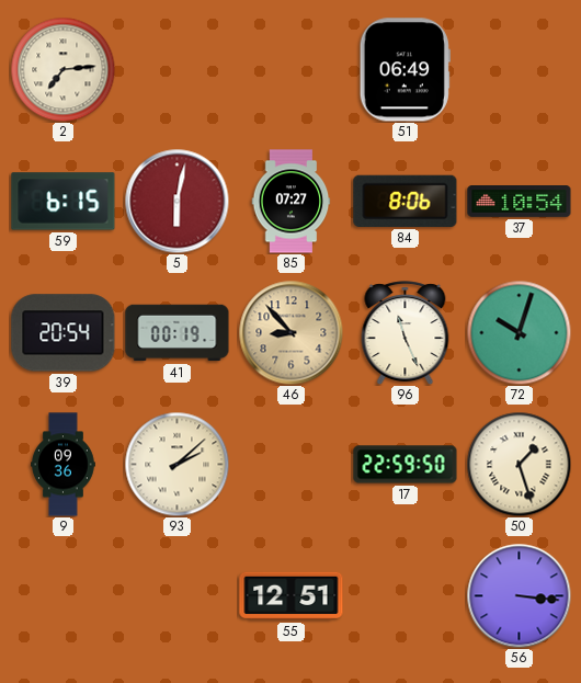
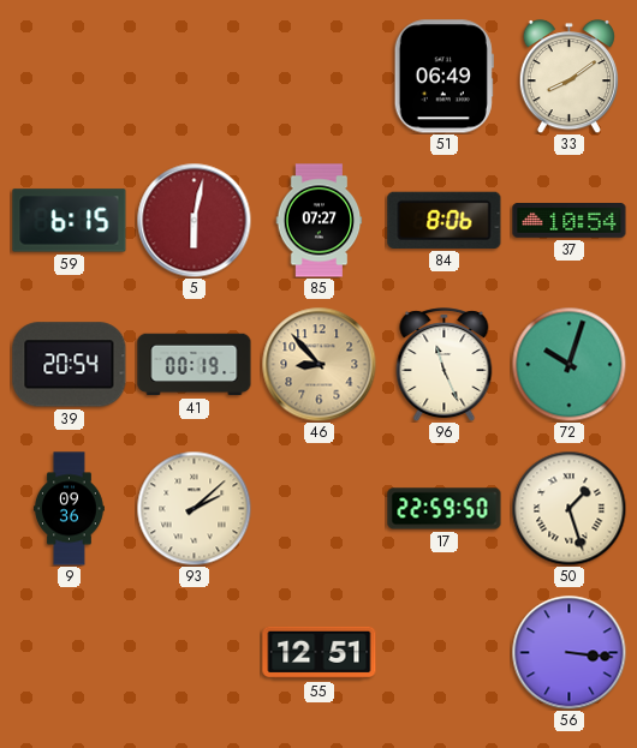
2: 7:14 -> none (62, 69)
33: none -> 8:09 (568, 77)
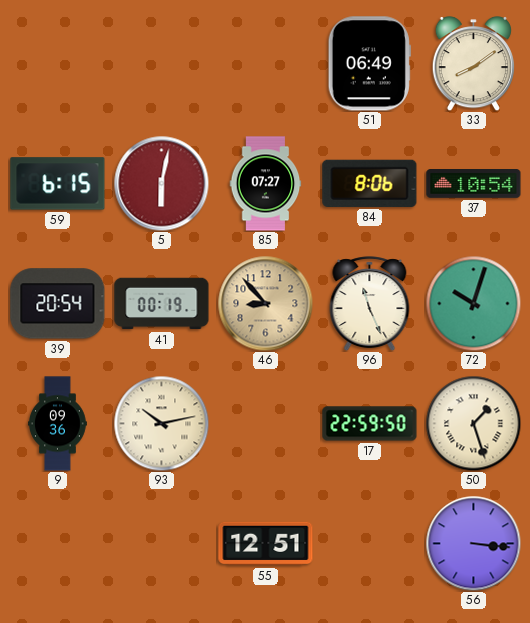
93: 2:08 -> 10:13 (161, 423)
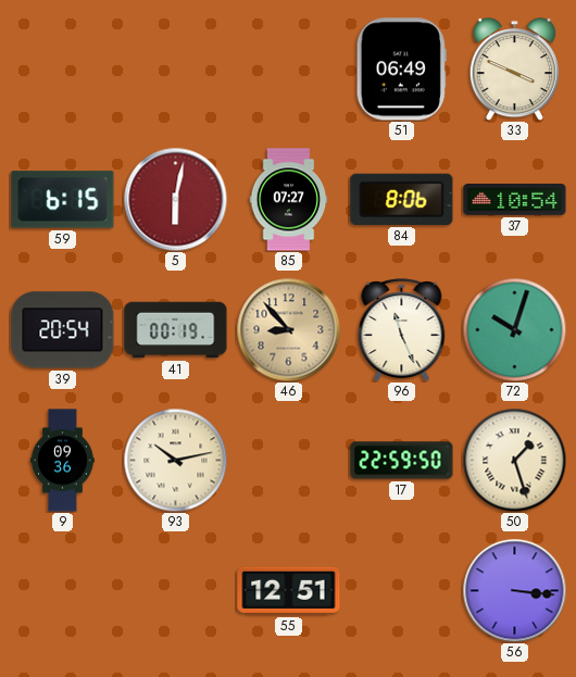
33: 8:09 -> 3:49 (514, 70)
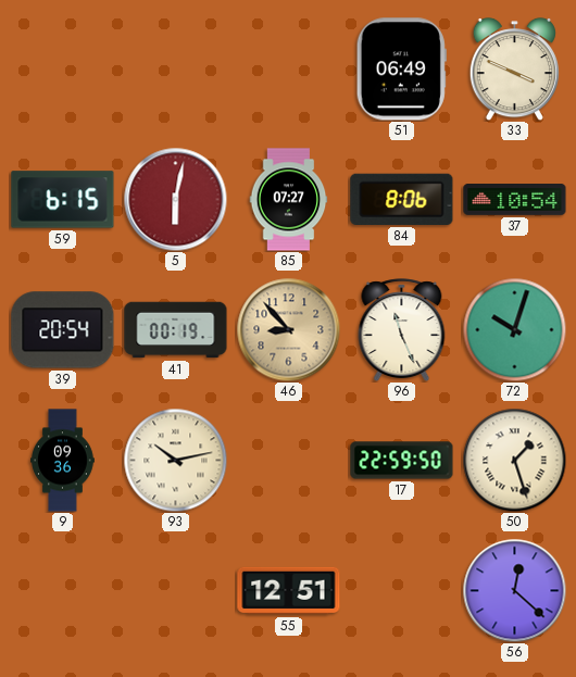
56: 3:16 -> 12:22 (514, 590)
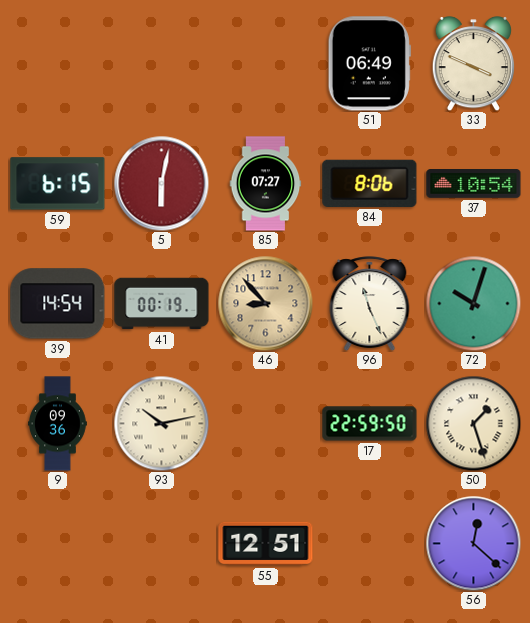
39: 20:54 -> 14:54 (58, 304)
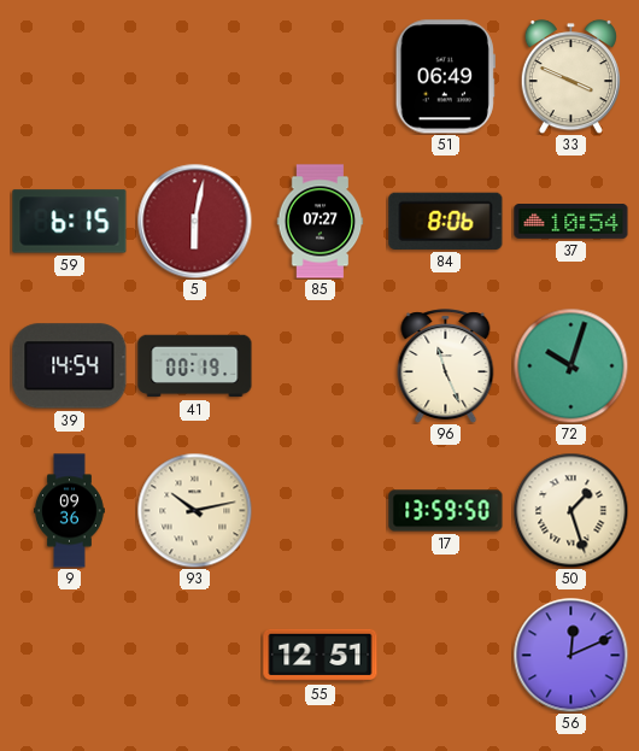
46: 8:53 -> none (265, 303)
17: 22:59 -> 13:59 (446, 511)
56: 12:22 -> 12:11 (570, 655)
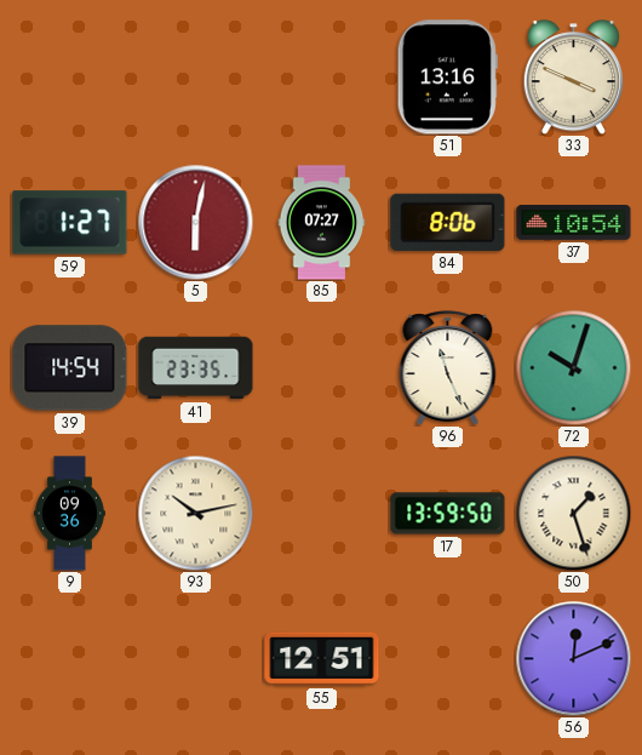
51: 06:49 -> 13:16 (447, 78)
59: 6:15 -> 1:27 (70, 223)
41: 00:19 -> 23:35 (196, 368)
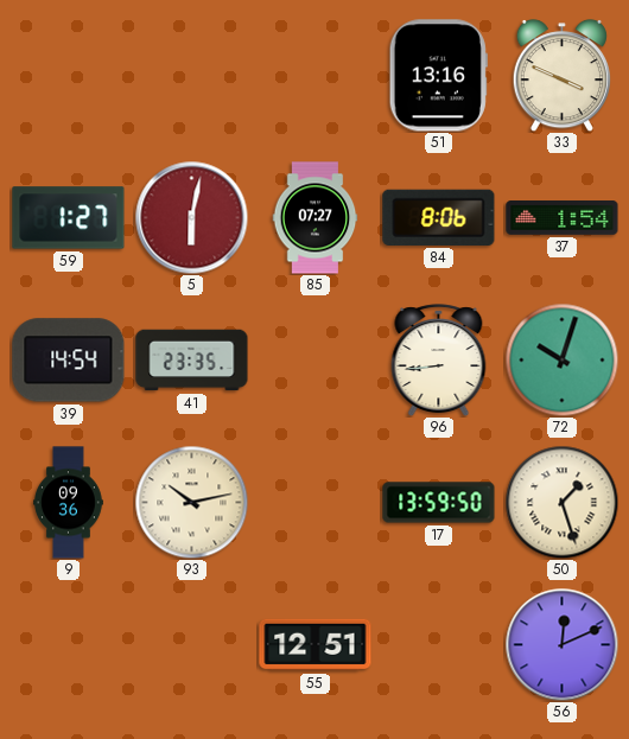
37: 10:54 -> 1:54 (563, 218)
96: 11:26 -> 8:44 (439, 361)
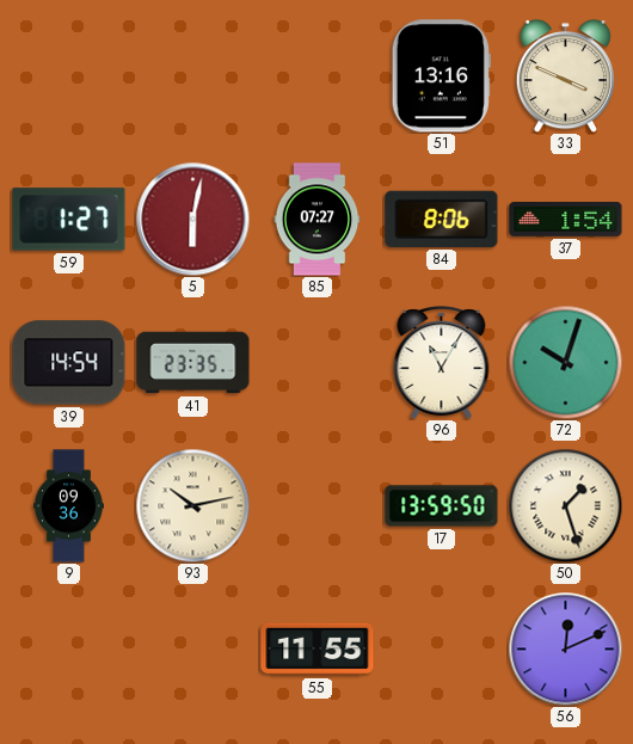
96: 8:44 -> 11:05 (442, 363)
55: 12:51 -> 11:55 (318, 650)
